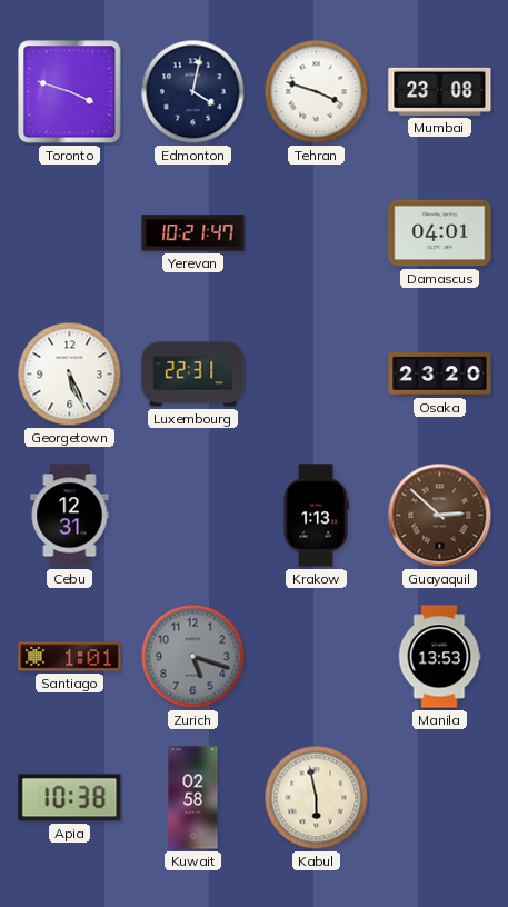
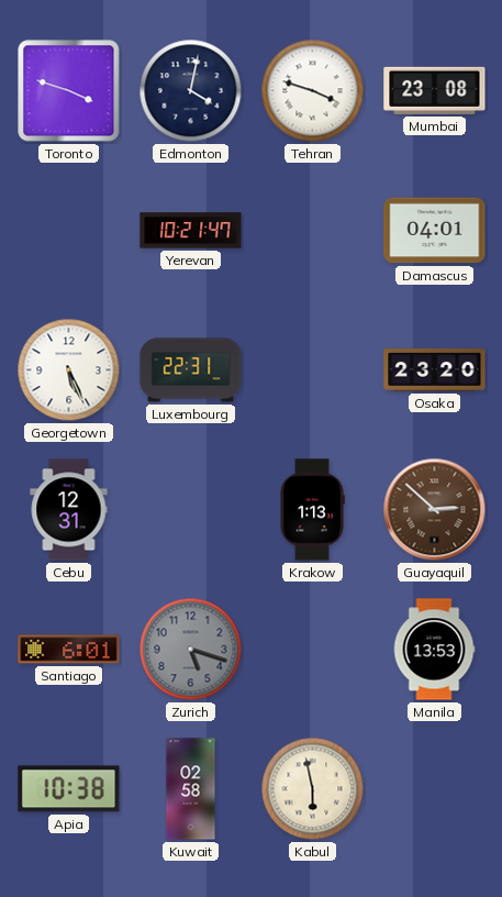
Santiago: 1:01 -> 6:01 (69, 650)
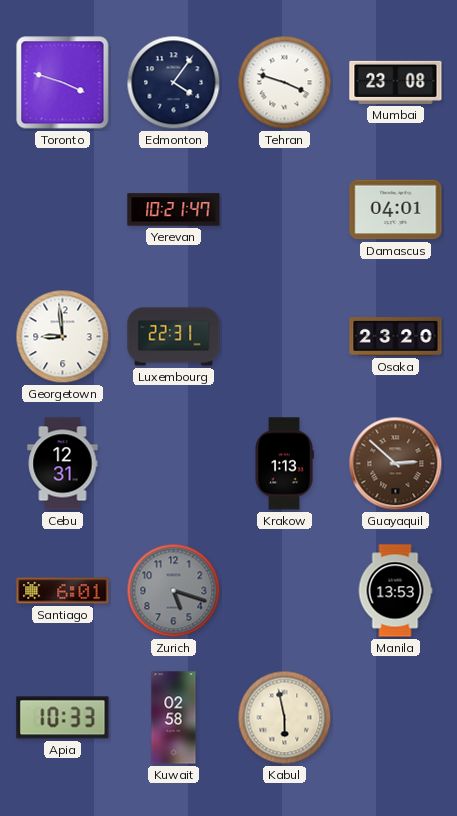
Edmonton: 4:02 -> 4:06 (174, 83)
Georgetown: 5:26 -> 8:59 (63, 337)
Apia: 10:38 -> 10:33 (63, 718)
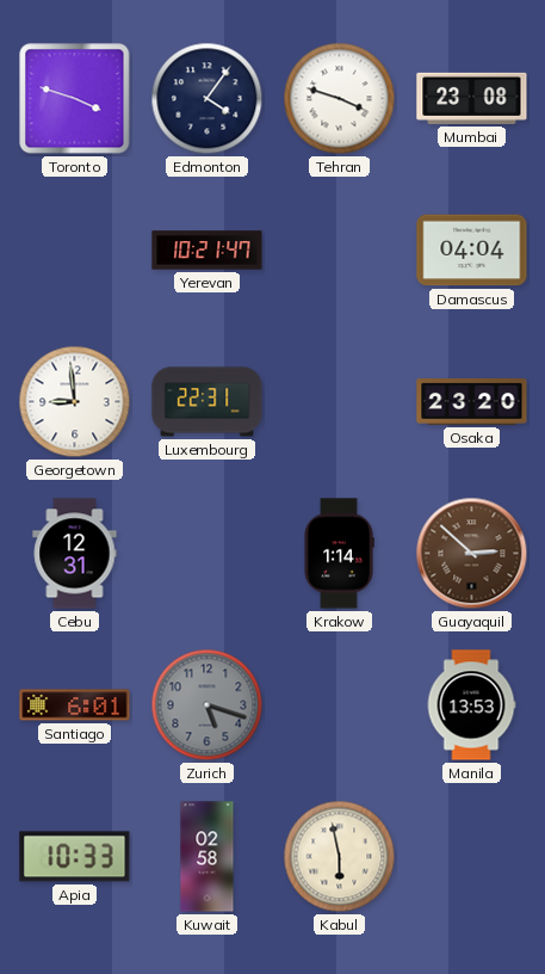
Damascus: 04:01 -> 04:04 (472, 251)
Krakow: 1:13 -> 1:14 (339, 554)
